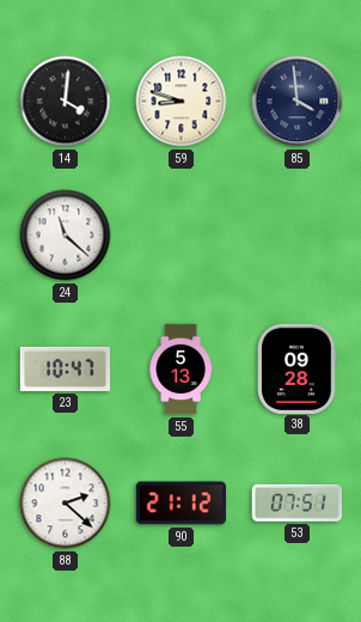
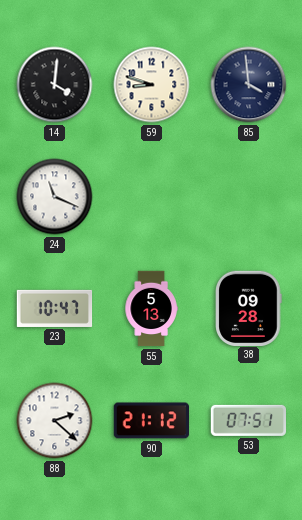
24: 11:22 -> 11:19 (55, 197)
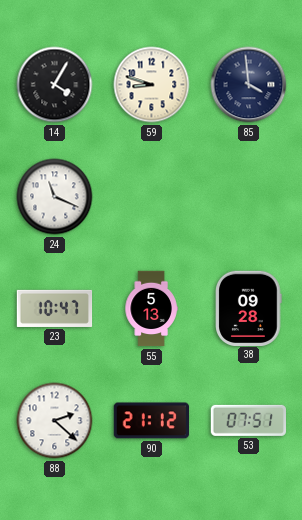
14: 4:01 -> 4:05 (55, 85)
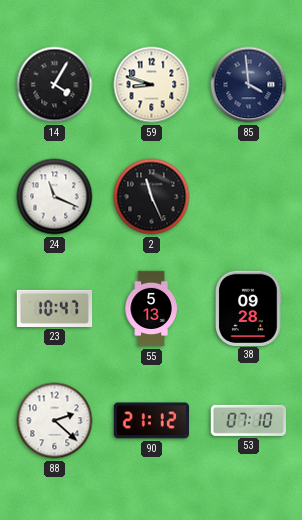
2: none -> 11:26 (152, 197)
53: 07:51 -> 07:10 (248, 420)
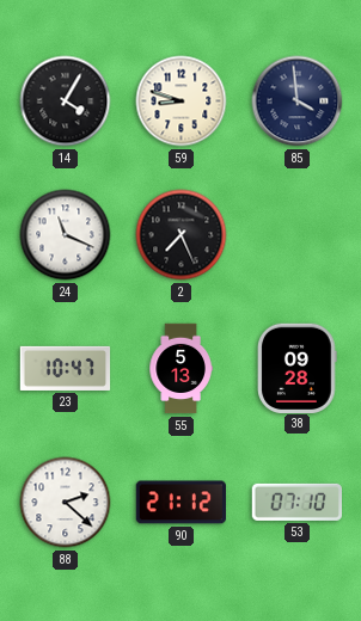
2: 11:26 -> 7:26 (182, 235)
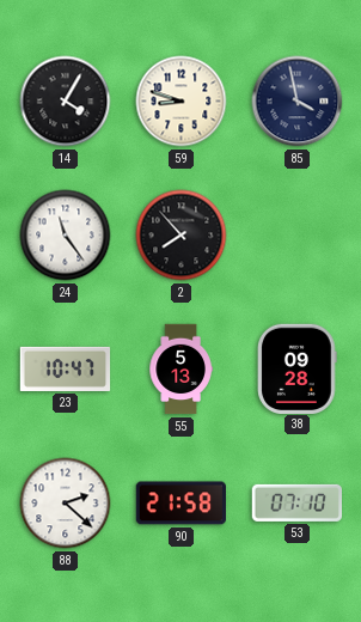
85: 3:59 -> 3:58 (298, 102)
24: 11:19 -> 11:24 (66, 236)
2: 7:26 -> 7:53 (182, 236)
90: 21:12 -> 21:58 (180, 504)
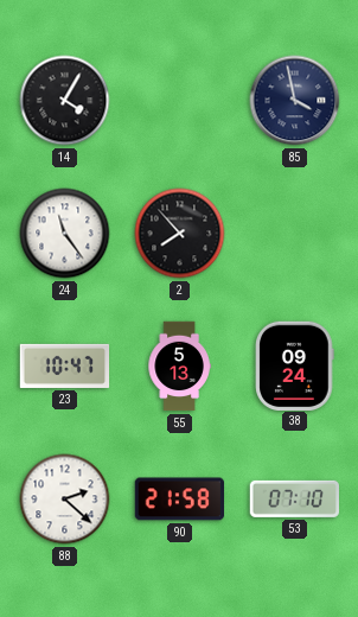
59: 8:48 -> none (182, 102)
38: 09:28 -> 09:24 (295, 365)
